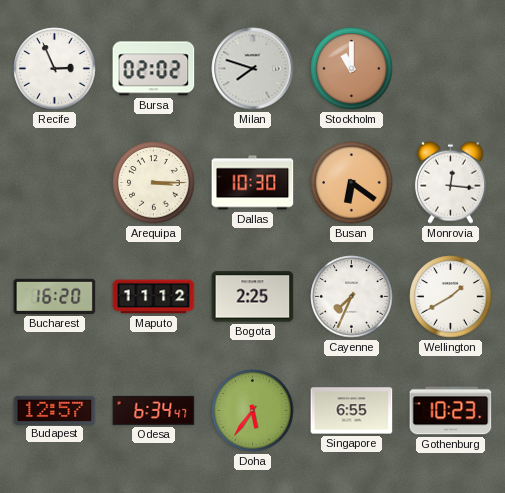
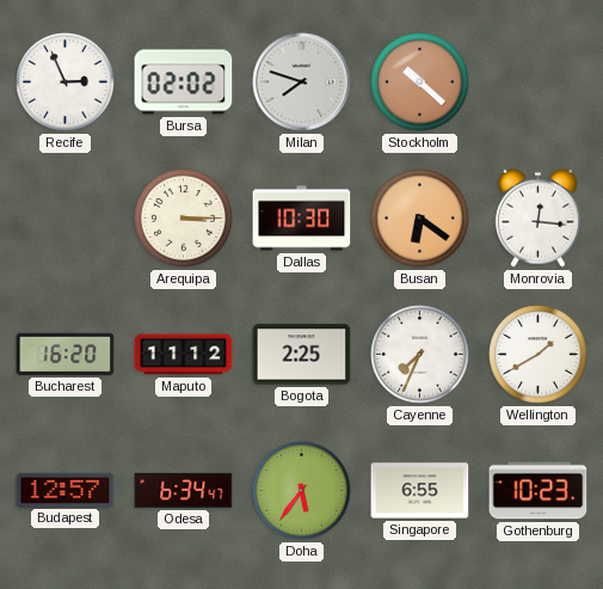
Stockholm: 11:00 -> 10:22 (420, 82)
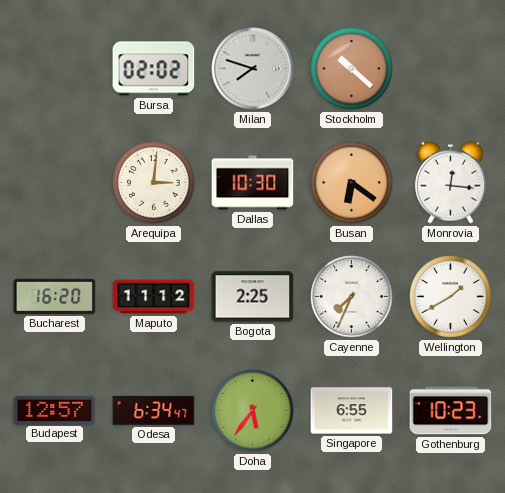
Recife: 2:56 -> none (66, 82)
Arequipa: 3:15 -> 3:01 (154, 183)
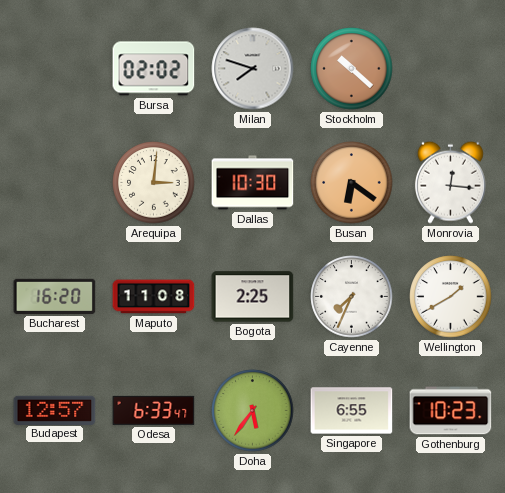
Maputo: 11:12 -> 11:08 (154, 297)
Odesa: 6:34 -> 6:33 (154, 410)
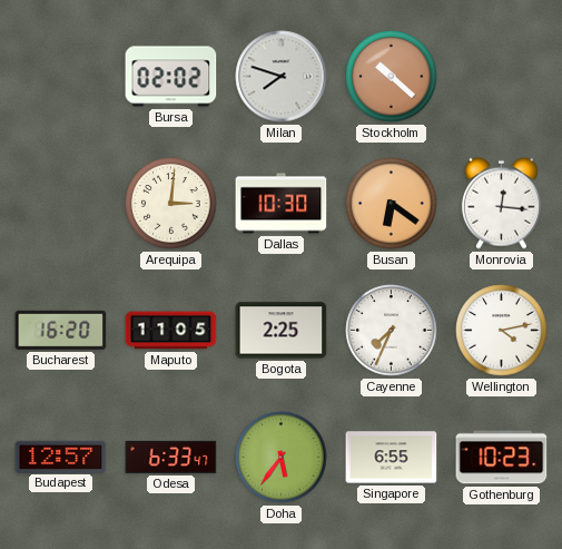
Maputo: 11:08 -> 11:05 (171, 331)
Wellington: 1:40 -> 4:13 (502, 331)
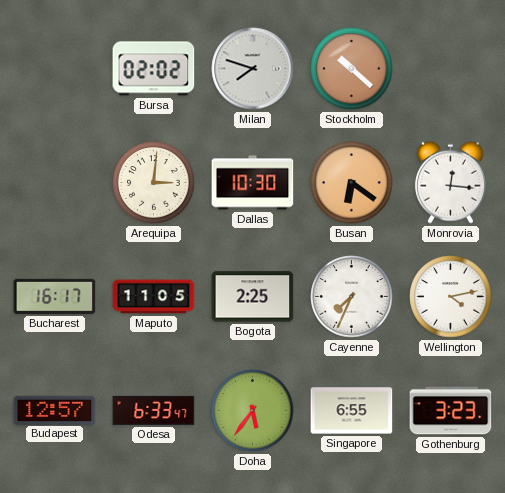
Bucharest: 16:20 -> 16:17 (55, 296)
Gothenburg: 10:23 -> 3:23 (451, 411)
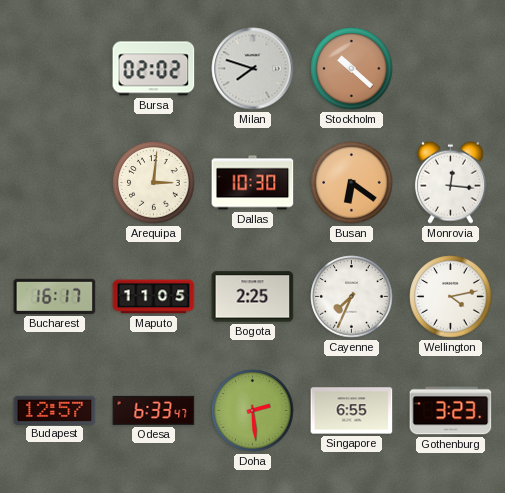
Doha: 5:36 -> 2:29 (253, 411)
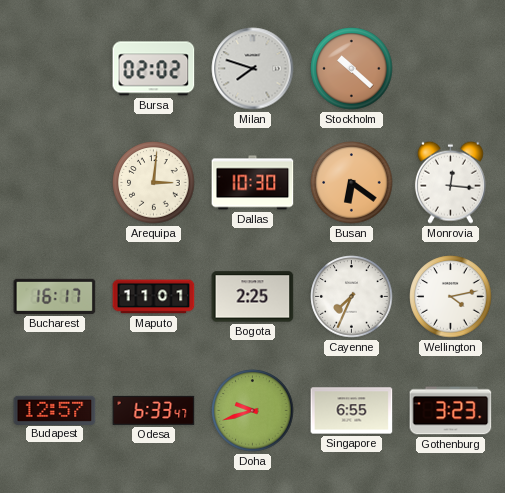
Maputo: 11:05 -> 11:01 (154, 297)
Doha: 2:29 -> 9:42 (253, 411)
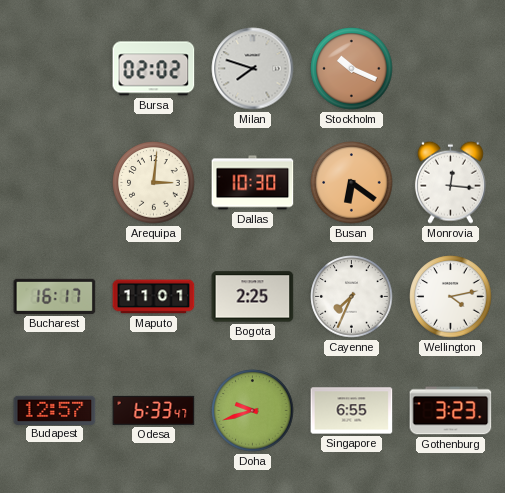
Stockholm: 10:22 -> 10:19 (352, 69)
